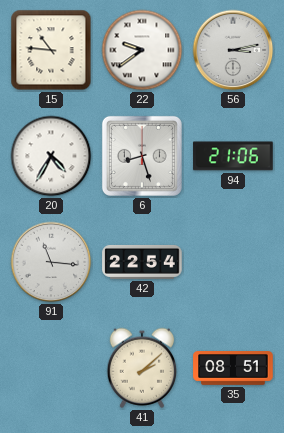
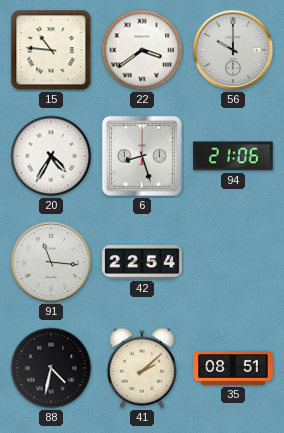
22: 9:39 -> 3:39 (142, 50)
56: 3:13 -> 10:00 (233, 50)
88: none -> 4:32 (51, 368)
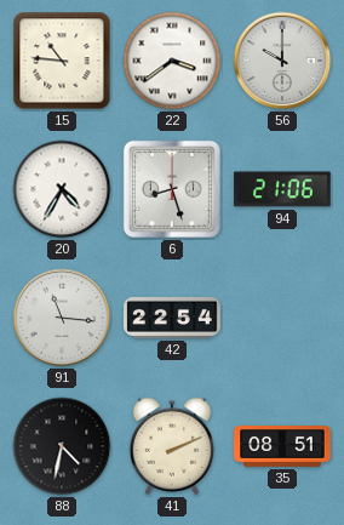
41: 2:08 -> 2:11 (172, 446)
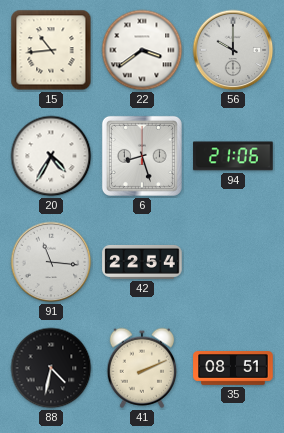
15: 10:46 -> 10:44 (51, 50)
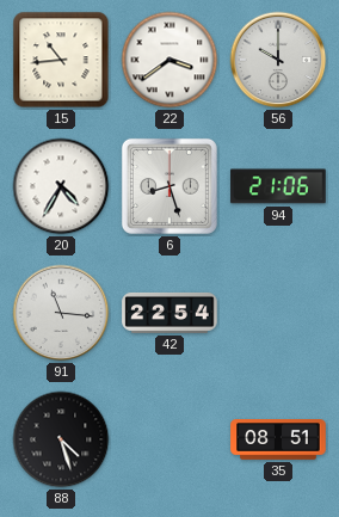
88: 4:32 -> 4:27 (61, 439)
41: 2:11 -> none (142, 368)
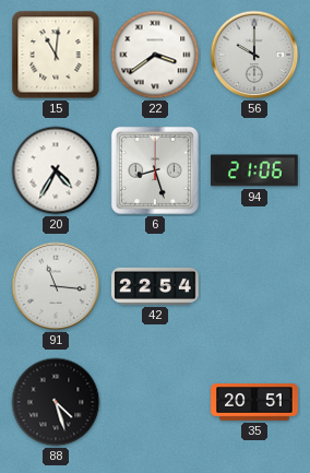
15: 10:44 -> 11:01 (56, 55)
35: 08:51 -> 20:51 (254, 402)
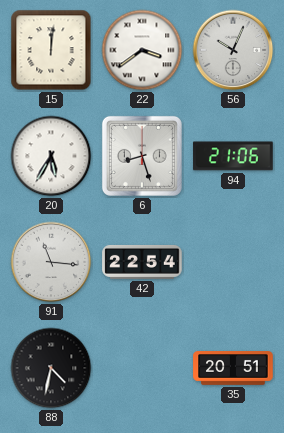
15: 11:01 -> 12:01 (51, 50)
56: 10:00 -> 10:04 (233, 50)
20: 4:35 -> 5:35 (51, 156)
88: 4:27 -> 4:32 (51, 368)
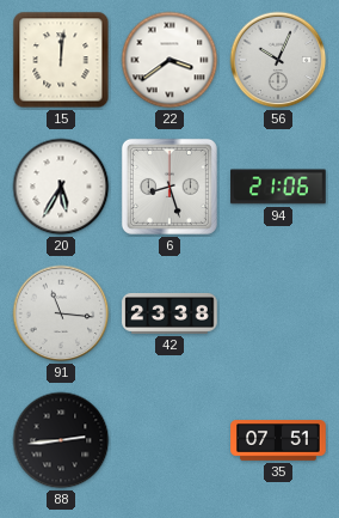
42: 22:54 -> 23:38 (169, 313)
88: 4:32 -> 2:44 (61, 440)
35: 20:51 -> 07:51 (278, 440)
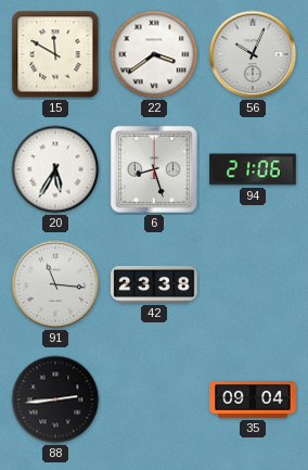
15: 12:01 -> 11:50 (55, 54)
35: 07:51 -> 09:04 (253, 399)
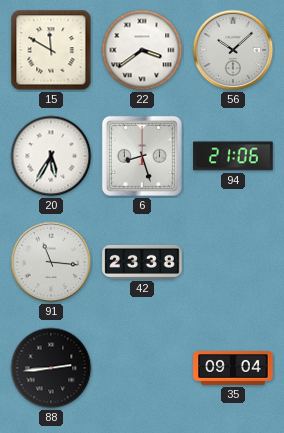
56: 10:04 -> 10:08 (233, 50)
